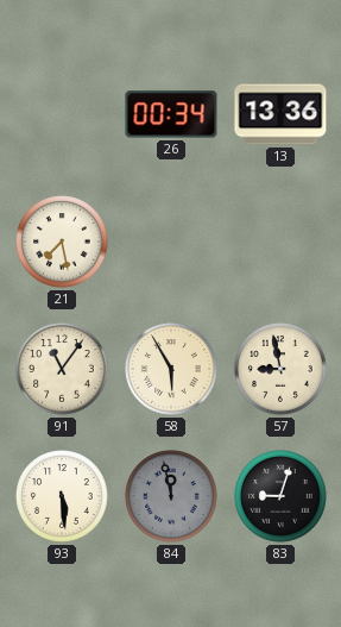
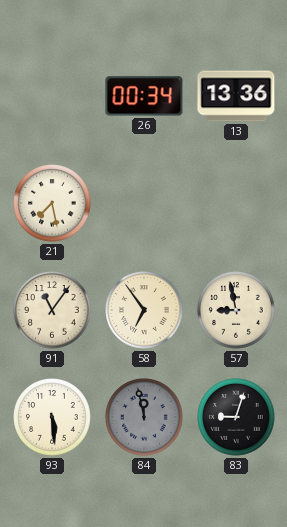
58: 5:55 -> 6:54 (144, 310)
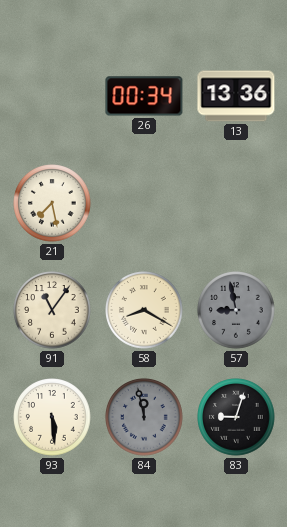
58: 6:54 -> 8:20 (144, 310)
57 dial: cream -> grey (236, 310)
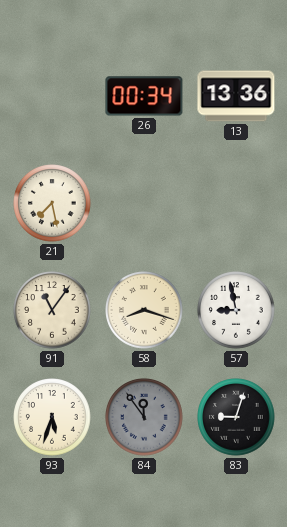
58: 8:20 -> 8:18 (144, 310)
57 dial: grey -> white (236, 310)
93: 5:29 -> 5:33 (52, 417)
84: 11:58 -> 11:54 (144, 417)
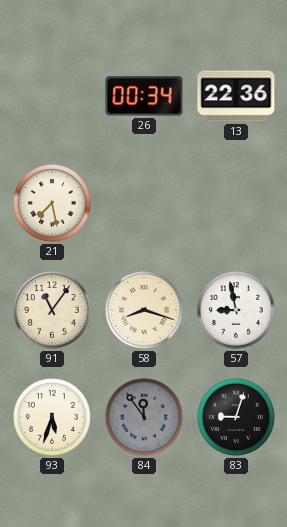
13: 13:36 -> 22:36 (236, 96)
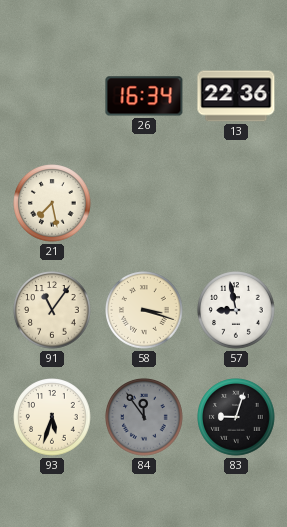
26: 00:34 -> 16:34 (144, 96)
58: 8:18 -> 3:18 (144, 310)
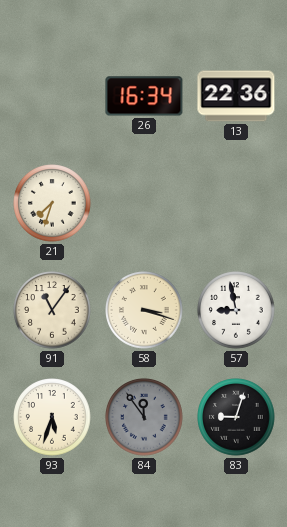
21: 7:28 -> 7:33 (52, 203)
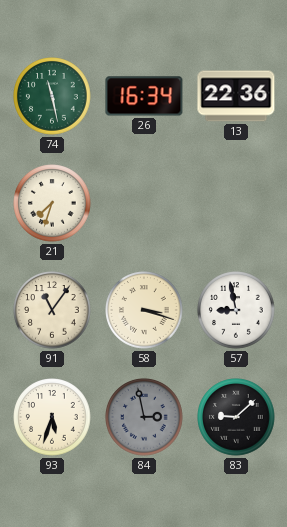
74: none -> 11:28 (52, 96)
84: 11:54 -> 2:58 (144, 417)
83: 9:03 -> 9:08 (236, 417)
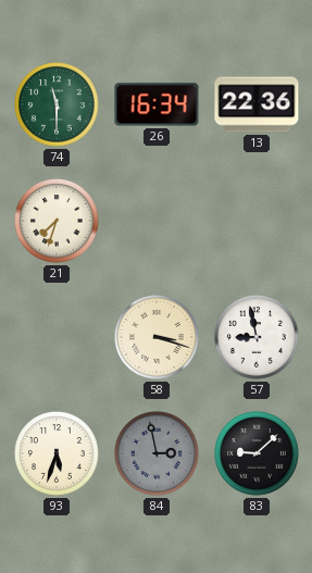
74: 11:28 -> 11:30 (57, 104)
91: 11:06 -> none (52, 310)
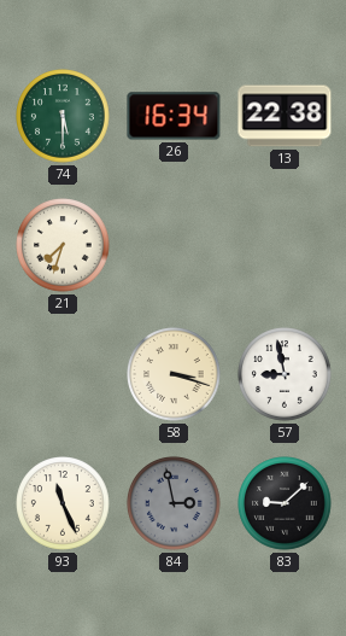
74: 11:30 -> 5:30 (63, 116)
13: 22:36 -> 22:38 (285, 116)
93: 5:33 -> 11:26 (63, 503)
